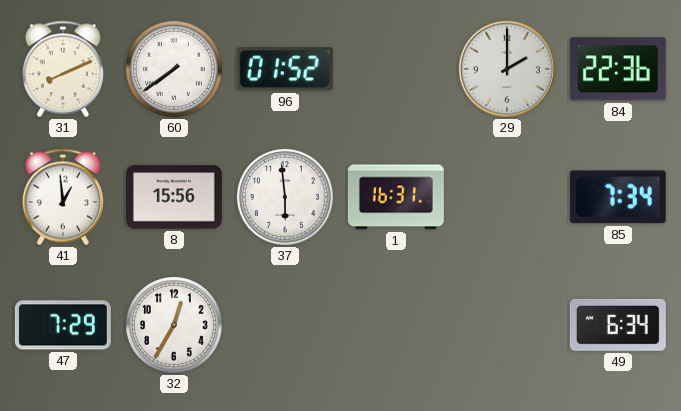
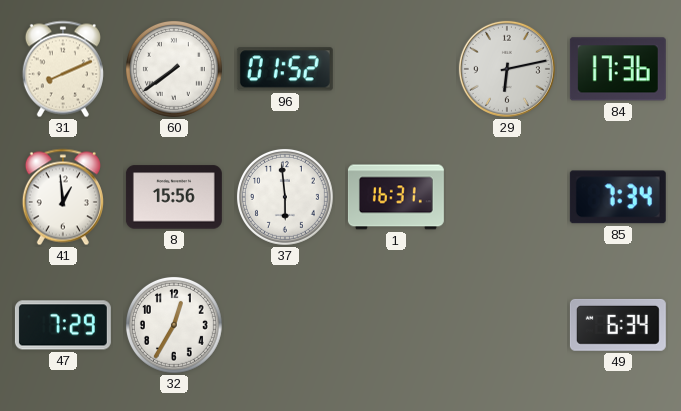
29: 2:00 -> 6:13 (507, 69)
84: 22:36 -> 17:36 (618, 69)
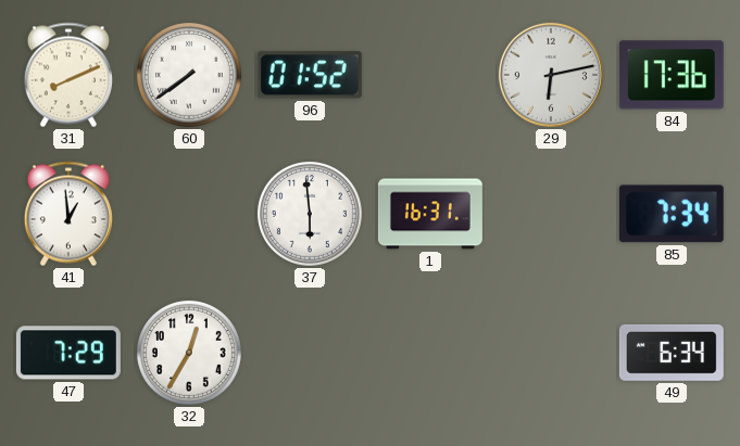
8: 15:56 -> none (174, 197)
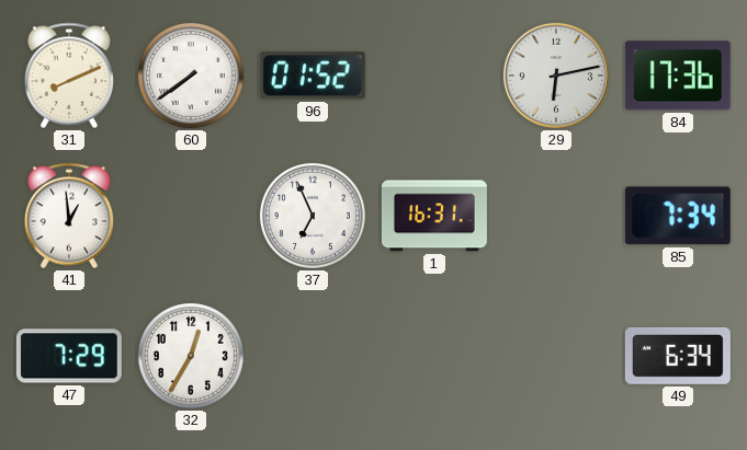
37: 5:59 -> 6:56 (313, 216)
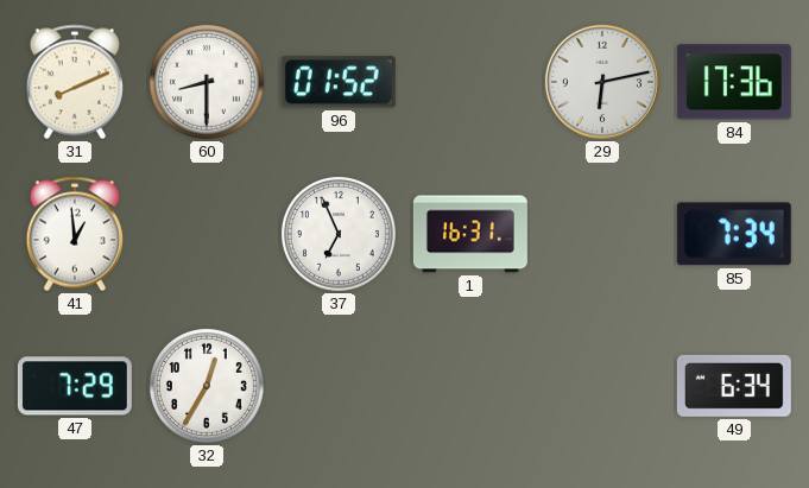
60: 7:39 -> 8:30 (207, 82)
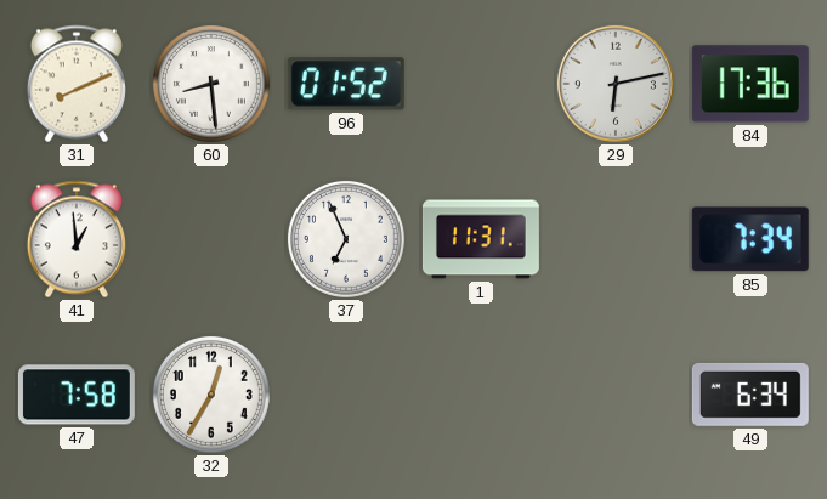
60: 8:30 -> 8:29 (211, 84)
1: 16:31 -> 11:31 (481, 239)
47: 7:29 -> 7:58 (77, 395)
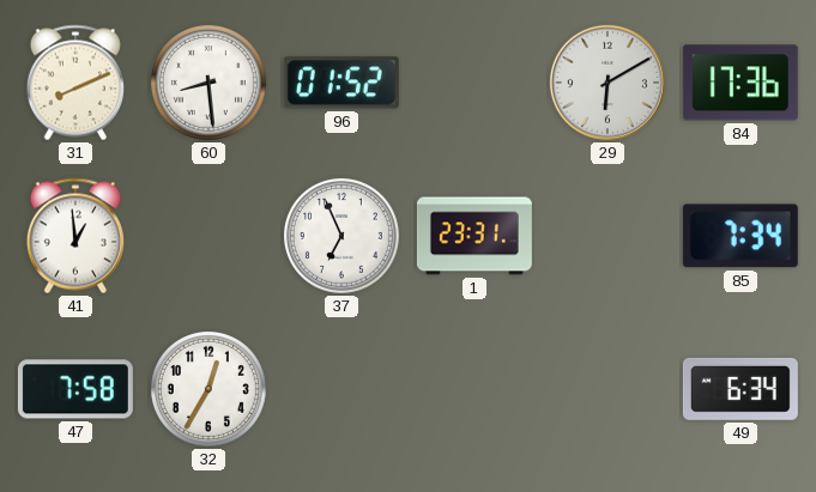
29: 6:13 -> 6:10 (608, 83)
1: 11:31 -> 23:31 (475, 236)
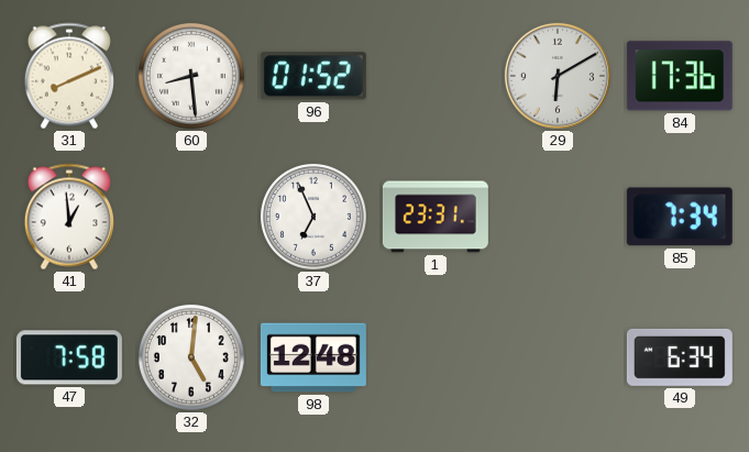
32: 12:35 -> 5:01 (191, 357)
98: none -> 12:48 (313, 357)
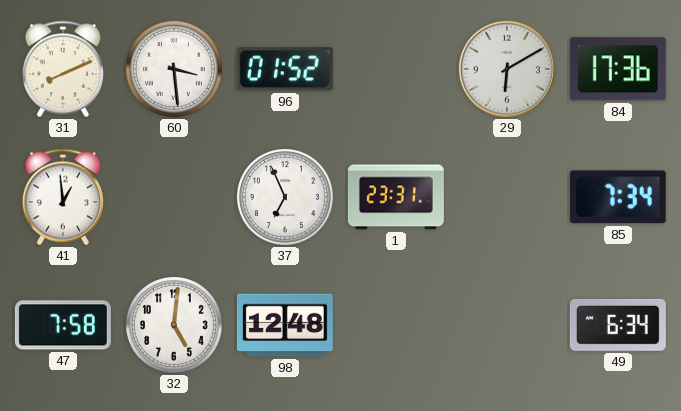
60: 8:29 -> 3:29 (174, 69)
